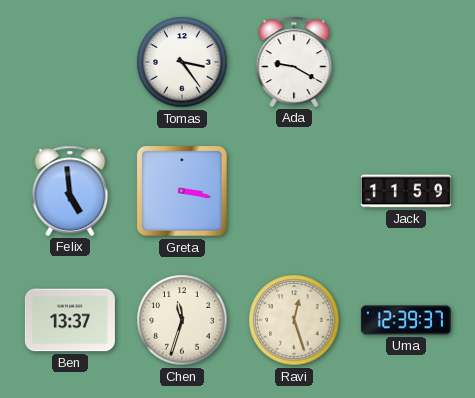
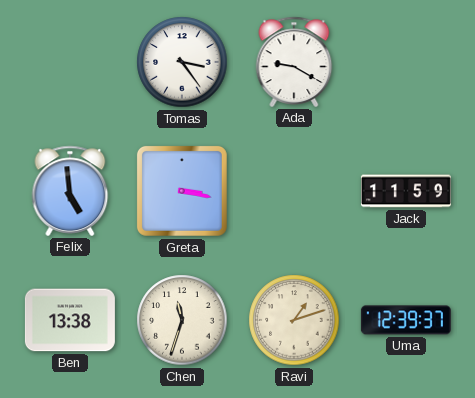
Ben: 13:37 -> 13:38 (70, 320)
Ravi: 12:27 -> 1:12 (294, 320)
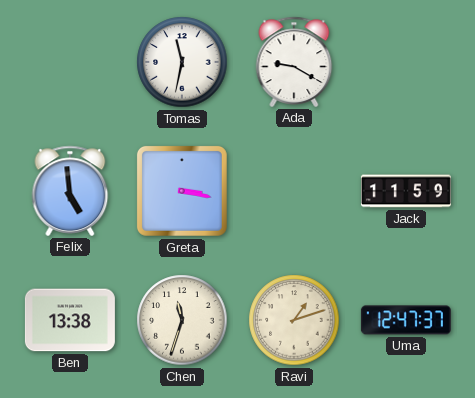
Tomas: 3:24 -> 11:32 (182, 62)
Uma: 12:39 -> 12:47 (406, 320)
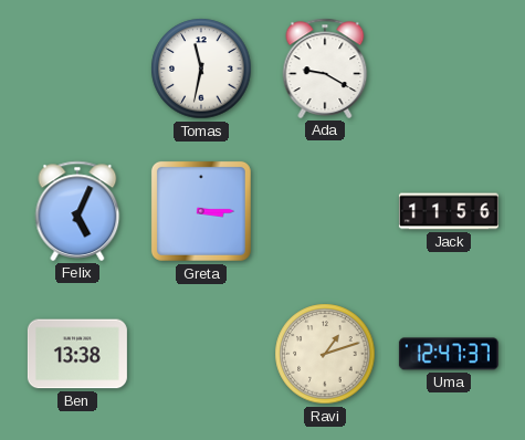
Felix: 4:59 -> 5:04 (77, 211)
Greta: 3:17 -> 3:15 (201, 211)
Jack: 11:59 -> 11:56 (449, 211)
Chen: 11:33 -> none (182, 320)
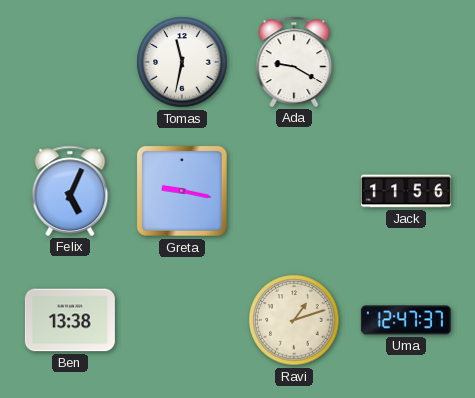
Greta: 3:15 -> 9:17 (182, 191)
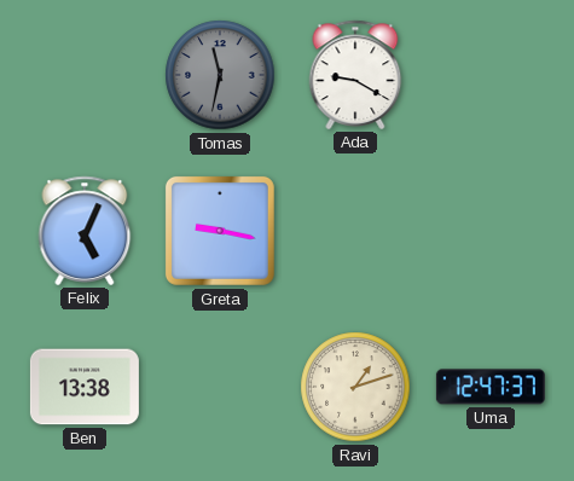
Tomas dial: white -> grey (220, 75)
Jack: 11:56 -> none (406, 191)
